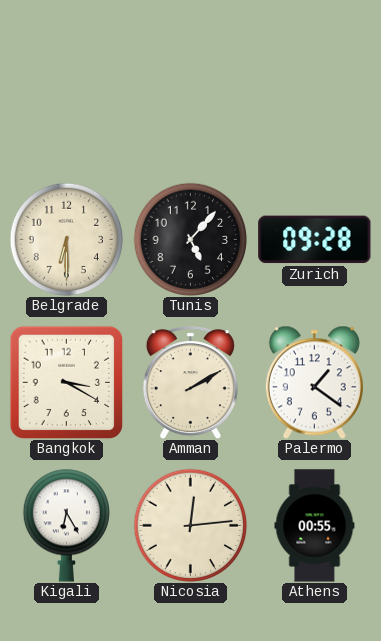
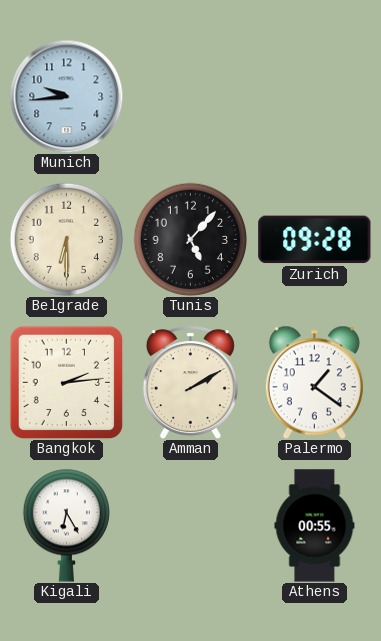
Munich: none -> 9:44 (66, 96)
Bangkok: 3:20 -> 2:14 (66, 382)
Nicosia: 12:14 -> none (190, 525)
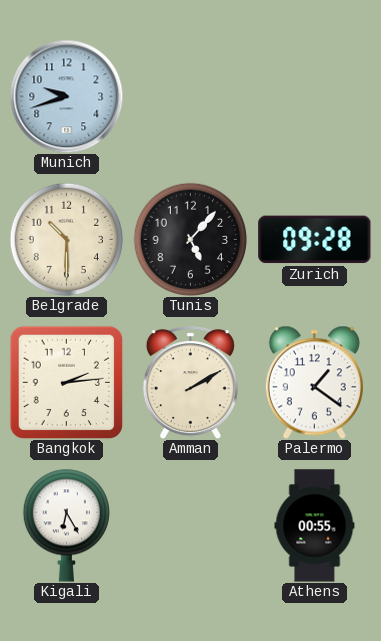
Munich: 9:44 -> 9:42 (66, 96)
Belgrade: 6:30 -> 10:30 (66, 239)
